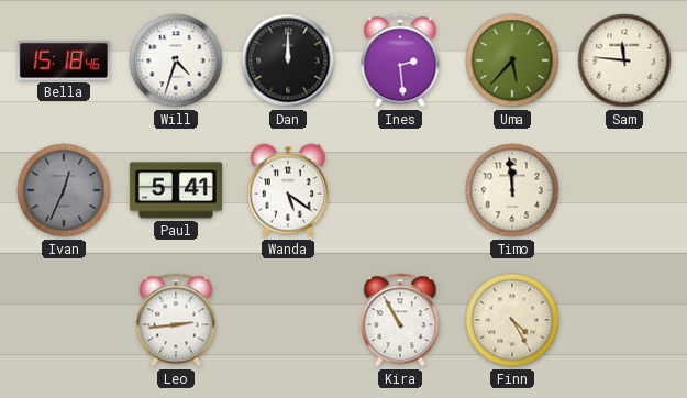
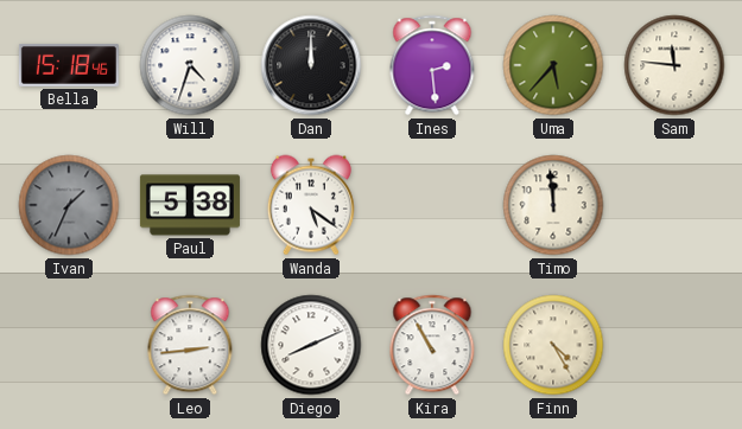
Ivan: 12:34 -> 1:34 (69, 205)
Paul: 5:41 -> 5:38 (190, 205)
Diego: none -> 8:11 (311, 345)
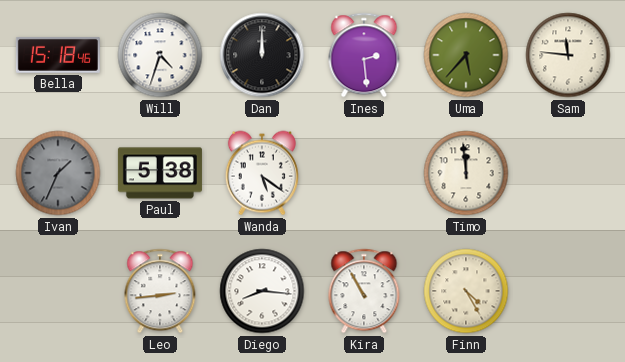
Diego: 8:11 -> 8:16 (262, 291)
